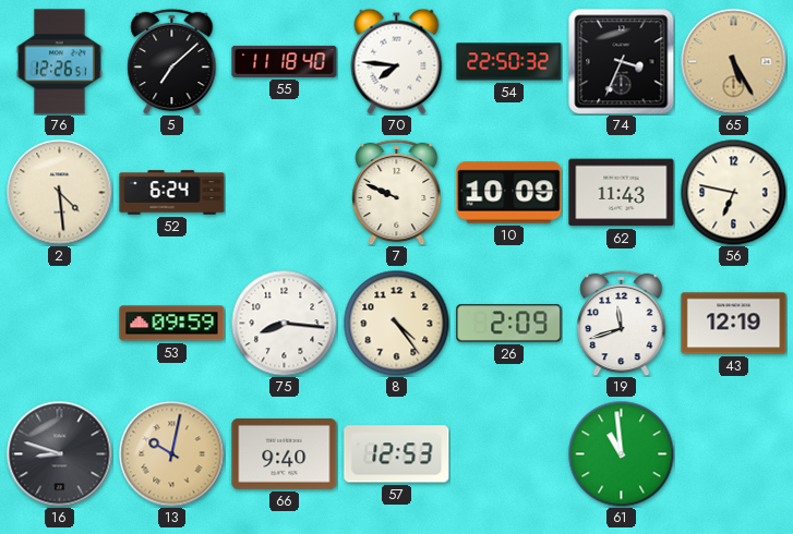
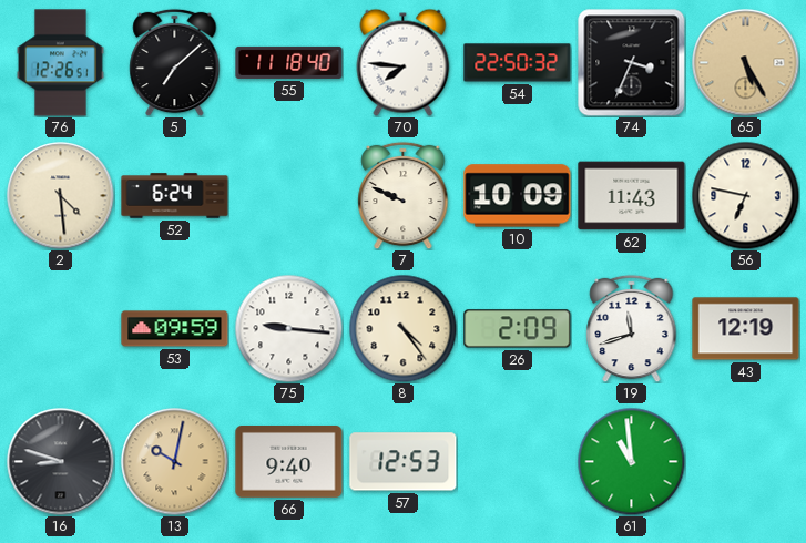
75: 8:16 -> 9:16 (288, 328)
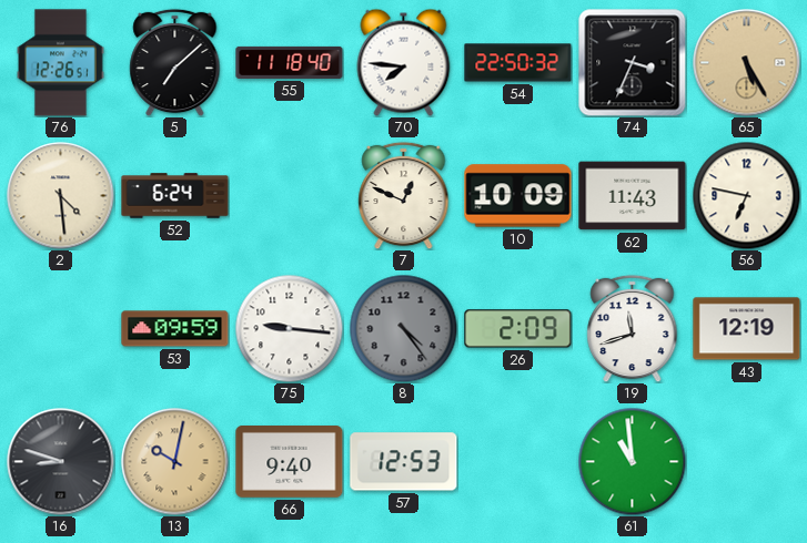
7: 9:49 -> 12:49 (404, 195)
8 dial: cream -> grey (403, 328)
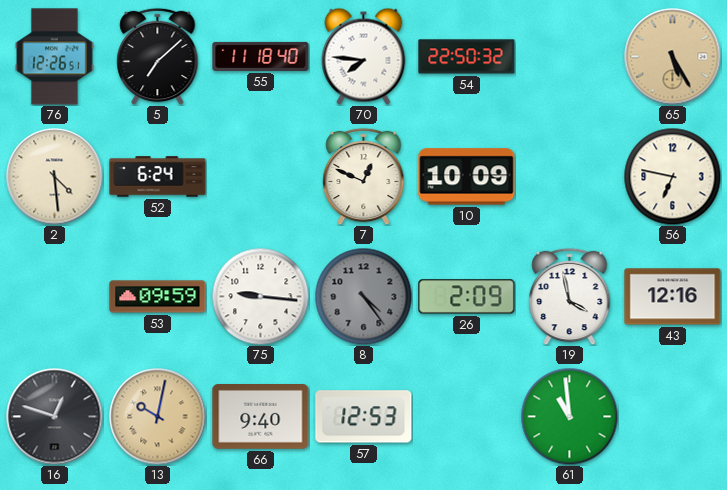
74: 3:34 -> none (633, 63)
62: 11:43 -> none (633, 196)
19: 11:42 -> 3:58 (570, 296)
43: 12:19 -> 12:16 (673, 297)
16: 8:48 -> 12:48 (55, 417)
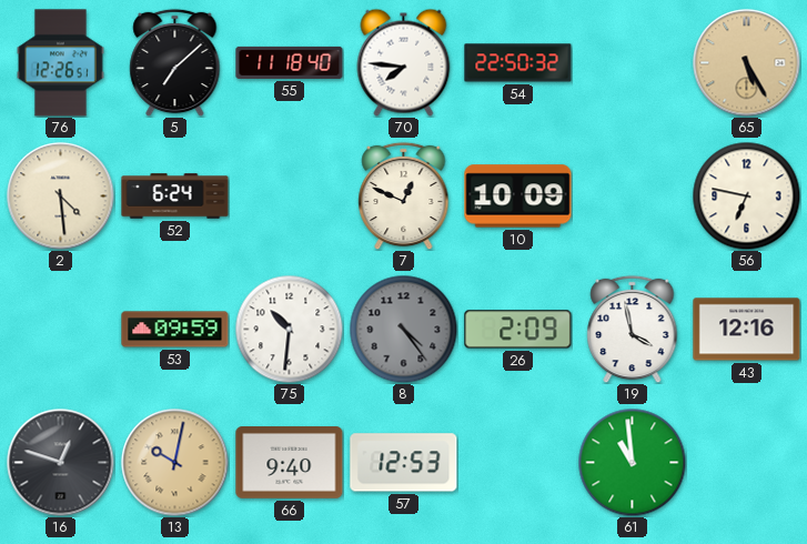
75: 9:16 -> 10:31 (289, 329)
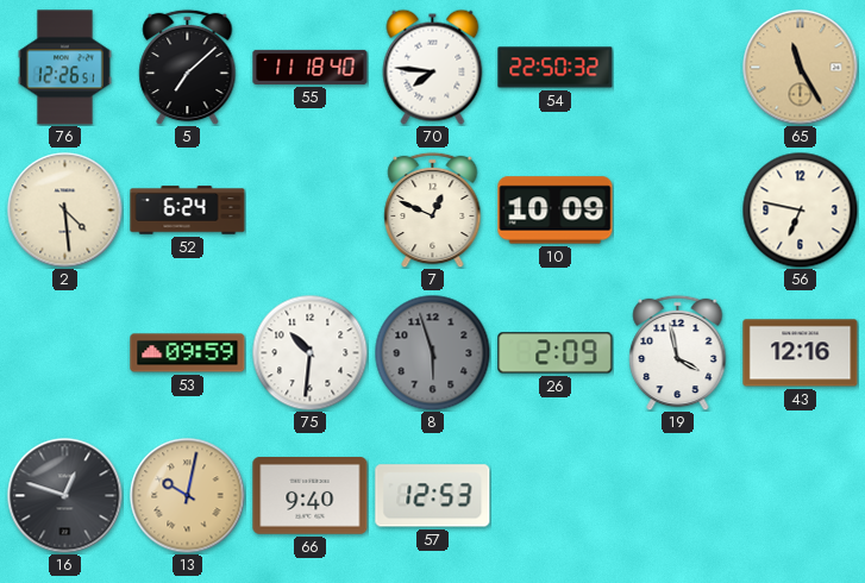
65: 5:25 -> 11:25 (801, 68)
8: 4:24 -> 5:57 (432, 352)
61: 10:59 -> none (632, 462)
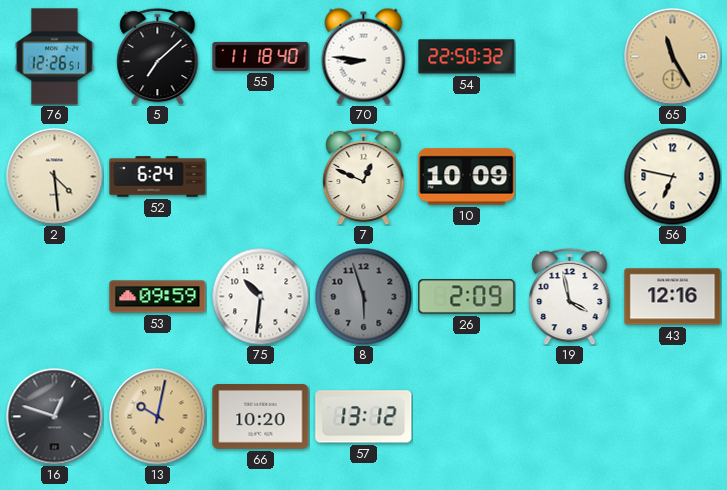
70: 7:46 -> 8:46 (364, 56)
66: 9:40 -> 10:20 (261, 417)
57: 12:53 -> 13:12 (364, 417)
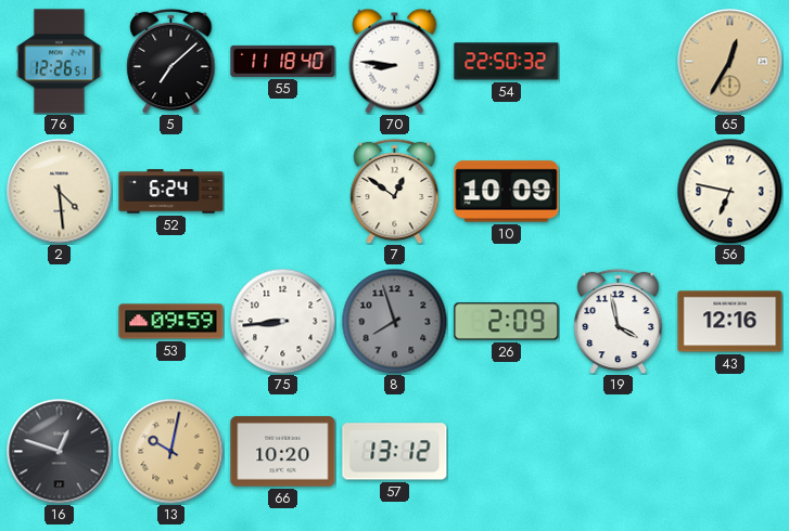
65: 11:25 -> 12:35 (730, 62)
7: 12:49 -> 12:51 (395, 191)
75: 10:31 -> 8:44 (282, 321)
8: 5:57 -> 7:57 (394, 321)
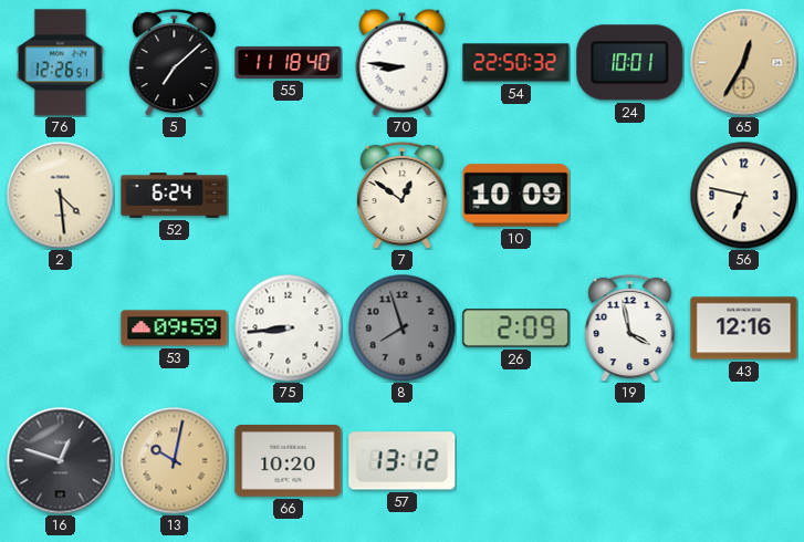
24: none -> 10:01 (630, 63)
